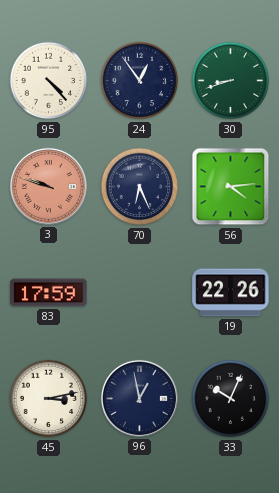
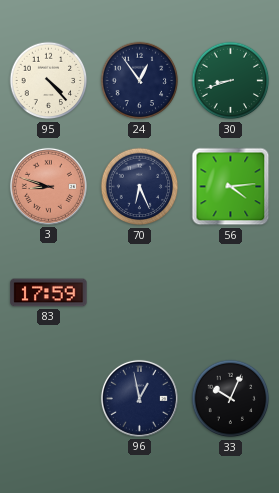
3: 9:48 -> 8:48 (48, 186)
19: 22:26 -> none (231, 293)
45: 3:13 -> none (49, 399)
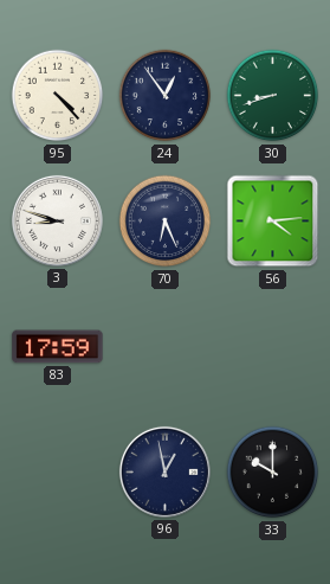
3 dial: salmon -> white (57, 220)
33: 10:04 -> 10:00 (273, 473)
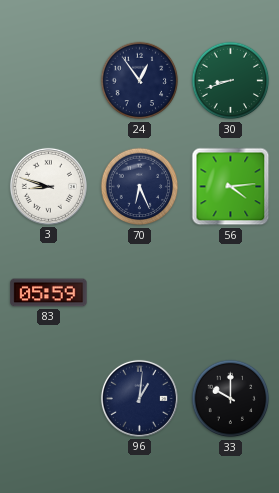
95: 4:23 -> none (58, 96)
83: 17:59 -> 05:59 (49, 293)
96: 12:58 -> 1:01 (139, 398)
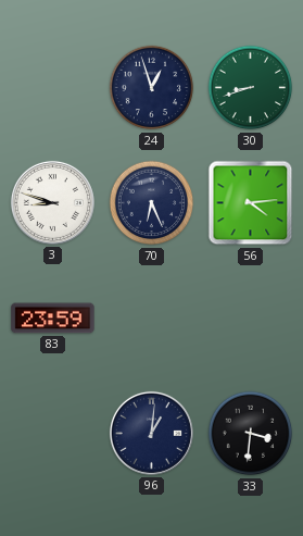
24: 12:54 -> 12:57 (152, 88)
83: 05:59 -> 23:59 (53, 319)
33: 10:00 -> 3:31 (251, 434)
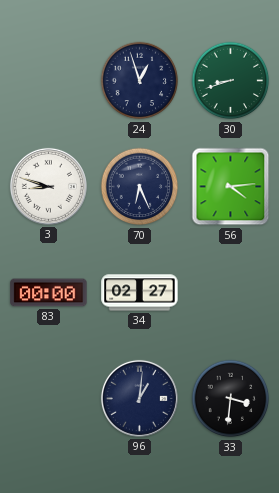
83: 23:59 -> 00:00 (49, 293)
34: none -> 02:27 (140, 293)
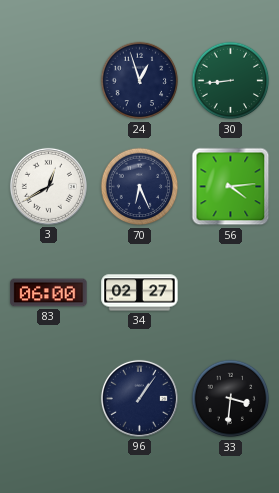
30: 8:42 -> 8:44 (231, 81)
3: 8:48 -> 12:40 (48, 186)
83: 00:00 -> 06:00 (49, 293)
96: 1:01 -> 1:06 (139, 398)
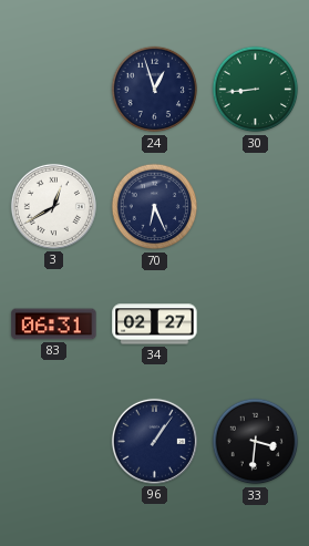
56: 4:14 -> none (231, 187)
83: 06:00 -> 06:31 (54, 324)
